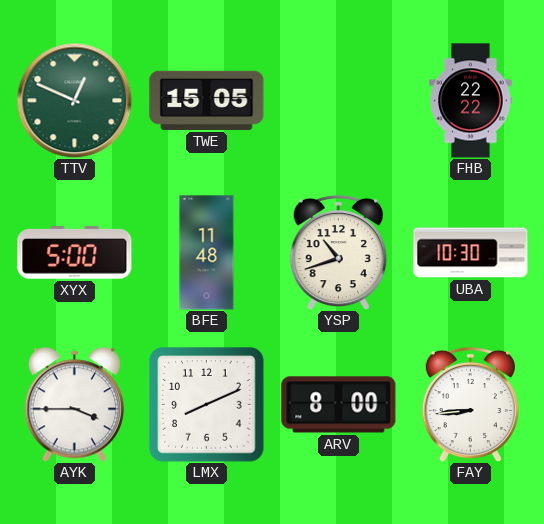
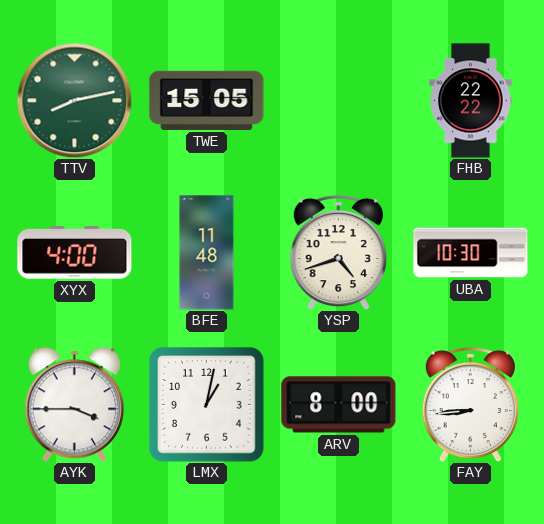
TTV: 12:49 -> 8:13 (74, 100)
XYX: 5:00 -> 4:00 (75, 253)
YSP: 10:42 -> 4:42 (338, 252)
LMX: 8:11 -> 1:02 (207, 405)
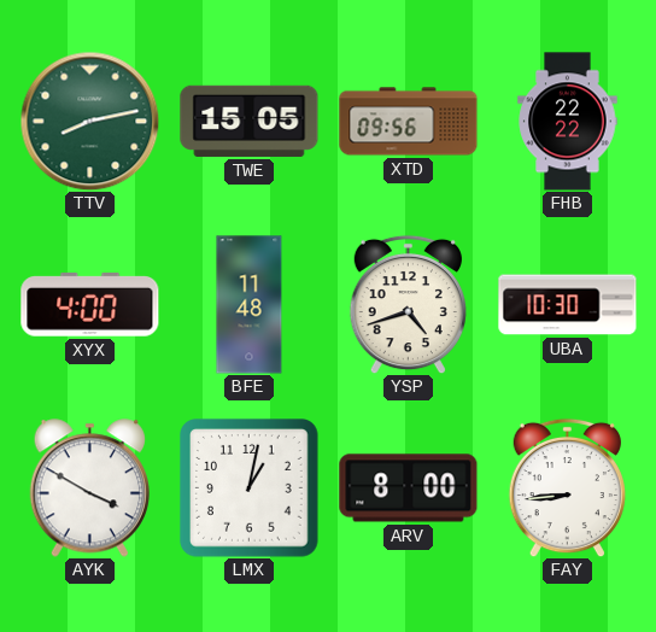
XTD: none -> 09:56 (409, 122)
AYK: 3:45 -> 3:50 (89, 488)
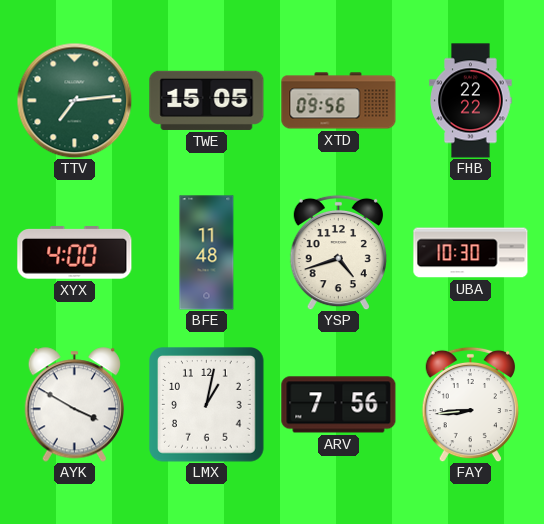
TTV: 8:13 -> 7:14 (74, 100)
ARV: 8:00 -> 7:56 (339, 405)
